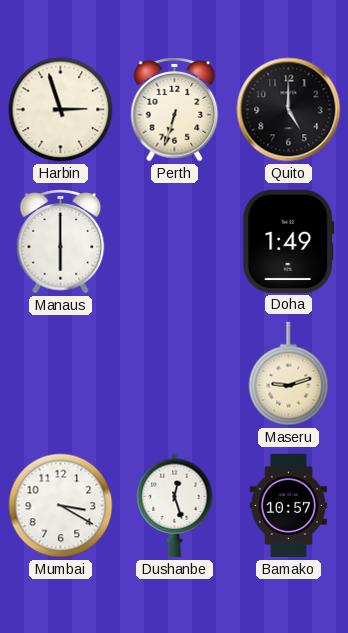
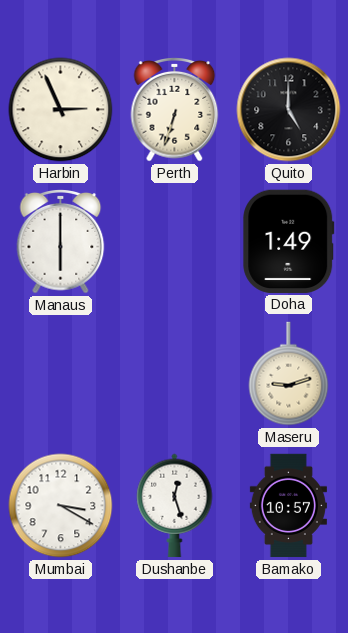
Harbin: 2:57 -> 2:56 (61, 110)
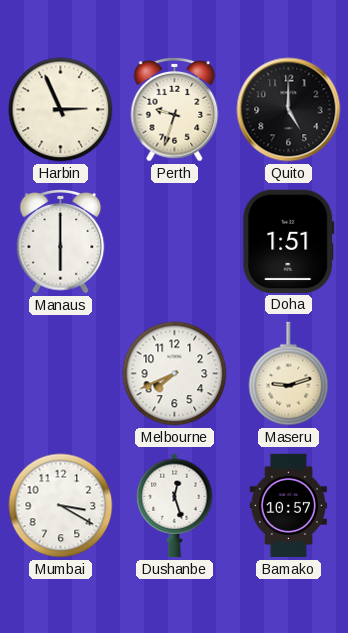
Perth: 6:33 -> 9:33 (175, 110)
Doha: 1:49 -> 1:51 (289, 241)
Melbourne: none -> 7:41 (175, 374)
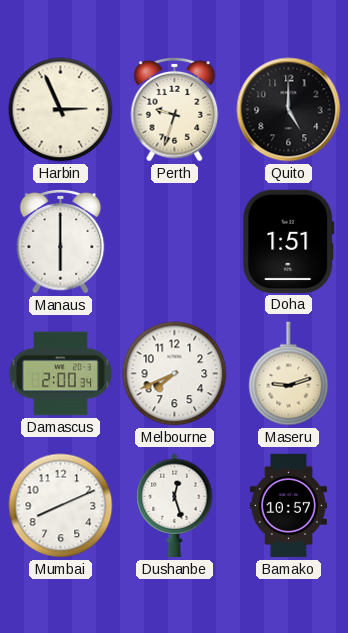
Damascus: none -> 2:00 (60, 374)
Mumbai: 3:20 -> 8:11 (61, 506)
